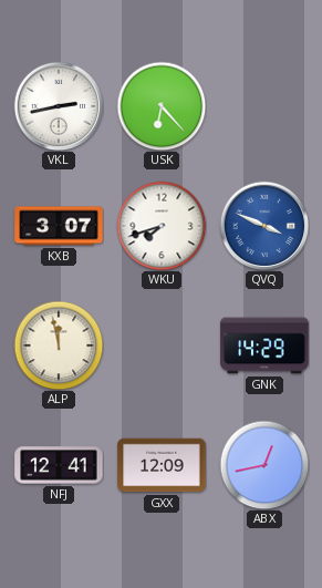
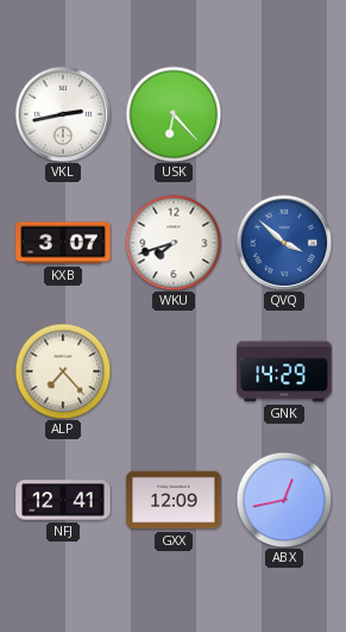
QVQ: 3:49 -> 3:52 (284, 243)
ALP: 11:58 -> 7:23 (63, 371)
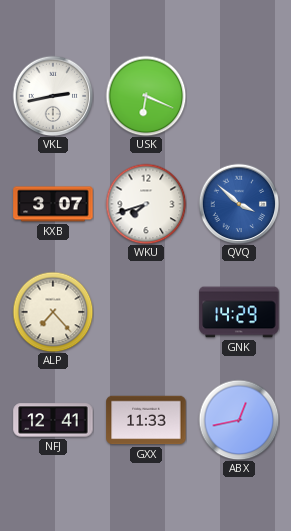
USK: 6:23 -> 6:19 (146, 96)
GXX: 12:09 -> 11:33 (146, 420)
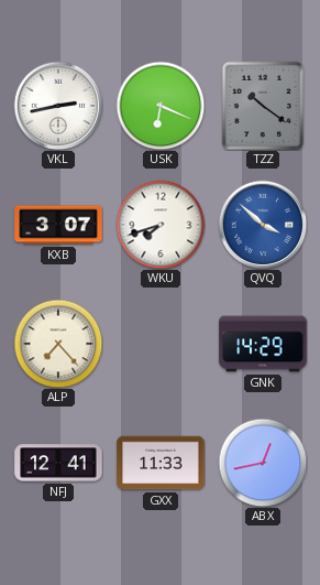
TZZ: none -> 10:21 (263, 106)
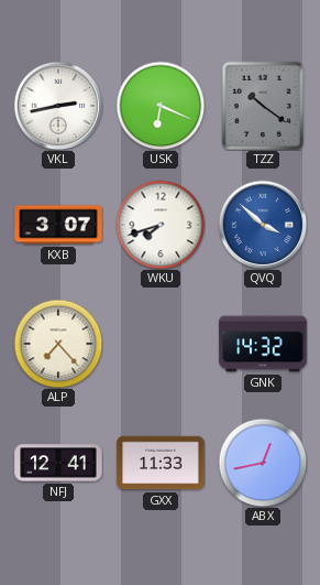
GNK: 14:29 -> 14:32 (263, 344)
